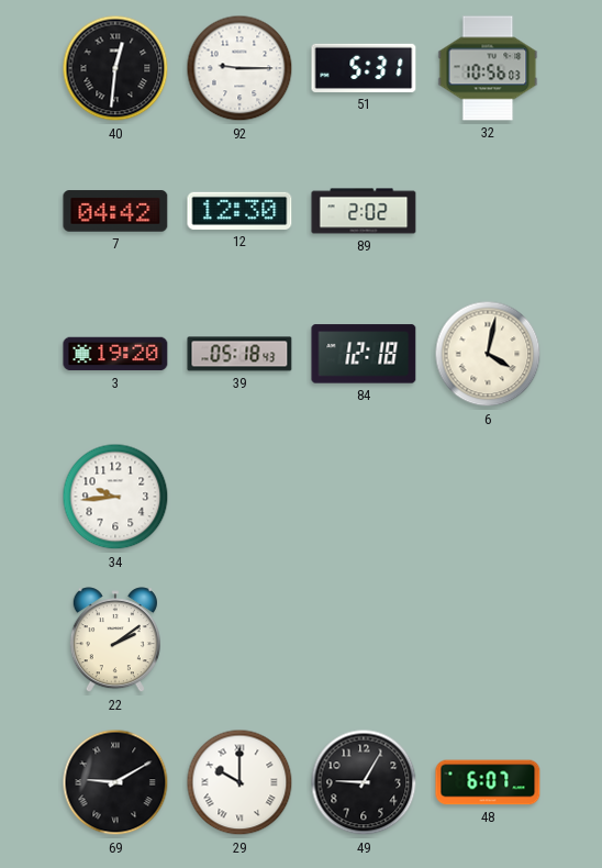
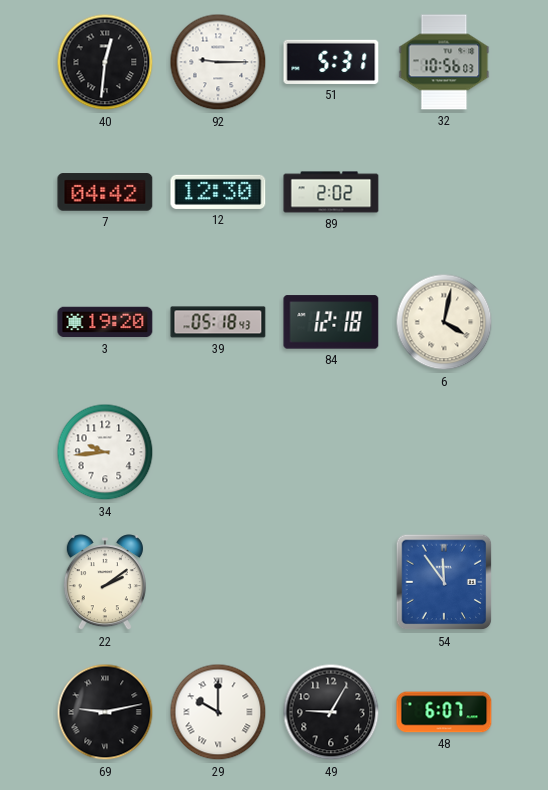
54: none -> 11:54 (444, 582)
69: 9:10 -> 9:13 (105, 712)
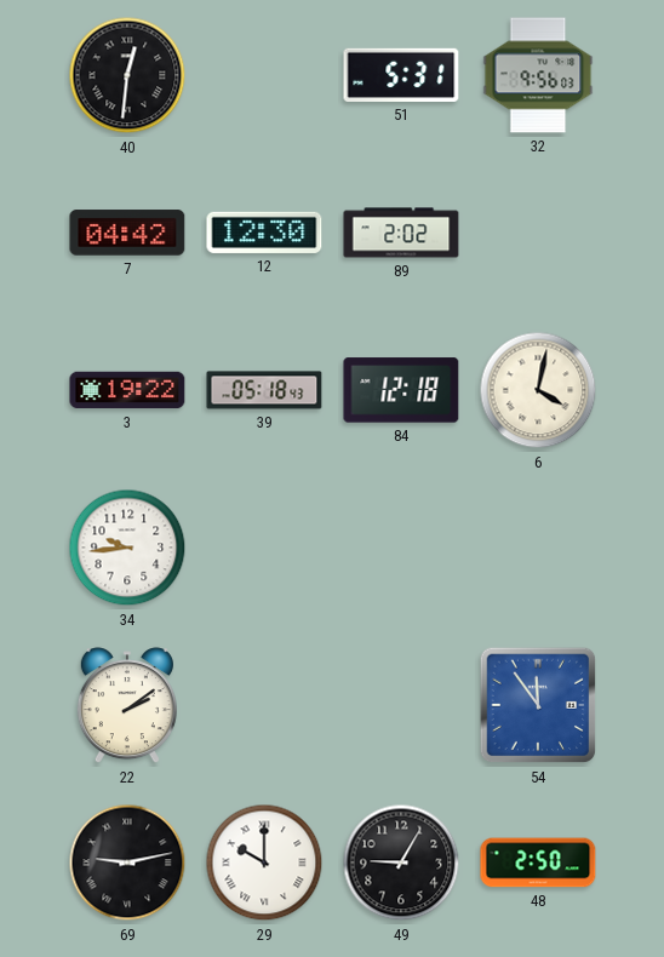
92: 9:15 -> none (218, 62)
32: 10:56 -> 9:56 (538, 75)
3: 19:20 -> 19:22 (127, 390)
48: 6:07 -> 2:50 (538, 863)
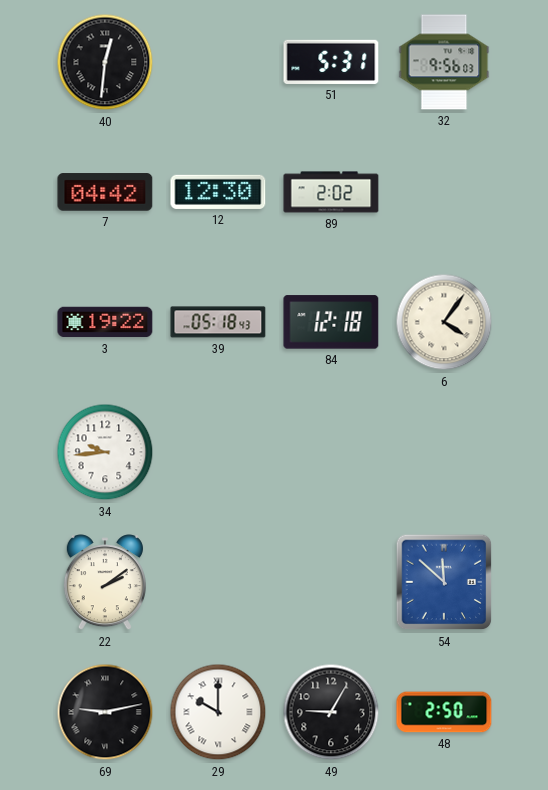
6: 4:02 -> 4:06 (444, 322)
54: 11:54 -> 11:52 (444, 582)
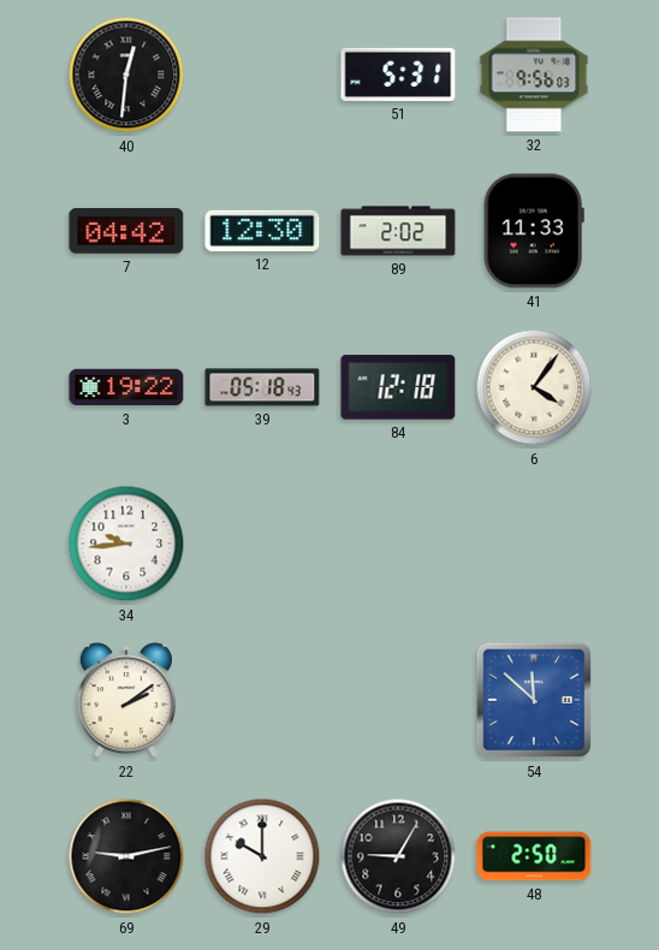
41: none -> 11:33 (534, 231)
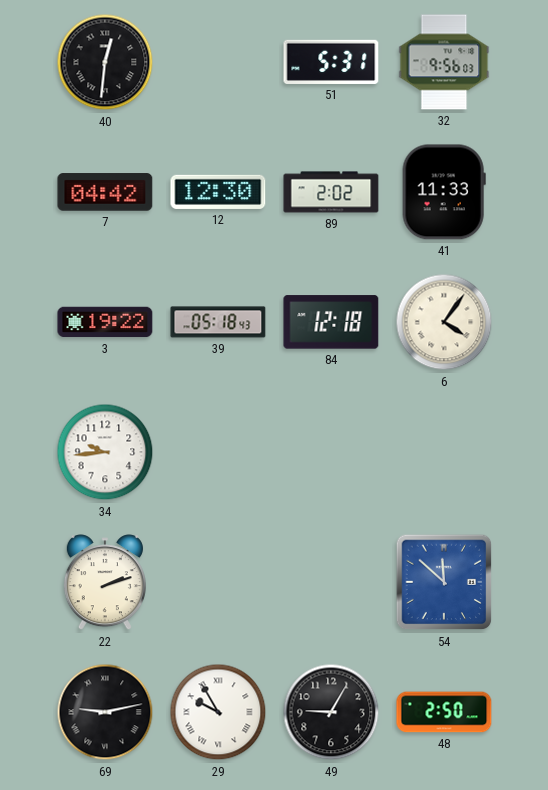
22: 2:09 -> 2:12 (105, 583)
29: 10:00 -> 9:55 (218, 712)
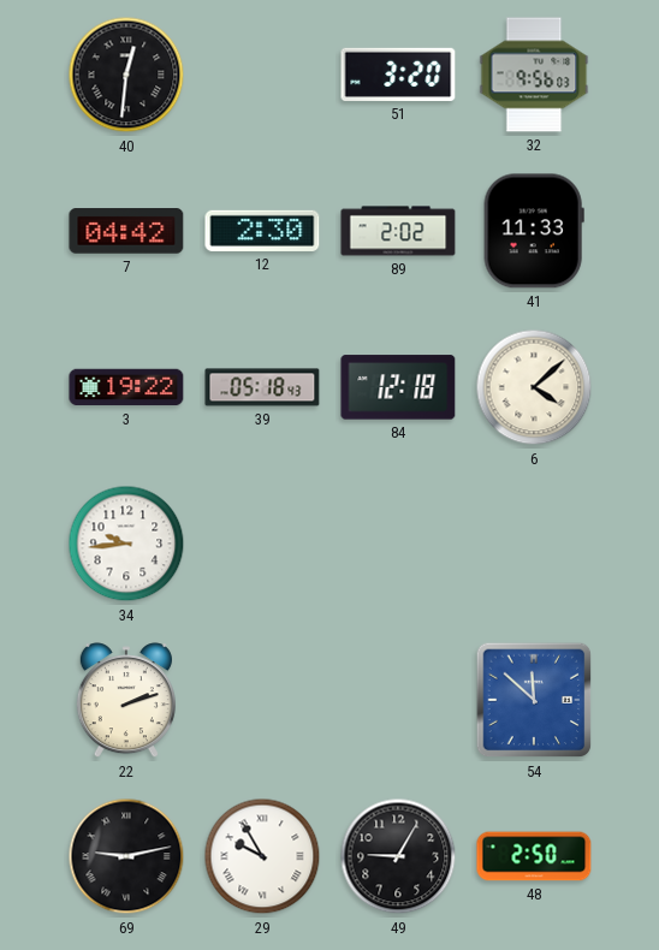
51: 5:31 -> 3:20 (398, 75)
12: 12:30 -> 2:30 (262, 231)
6: 4:06 -> 4:08 (534, 387)
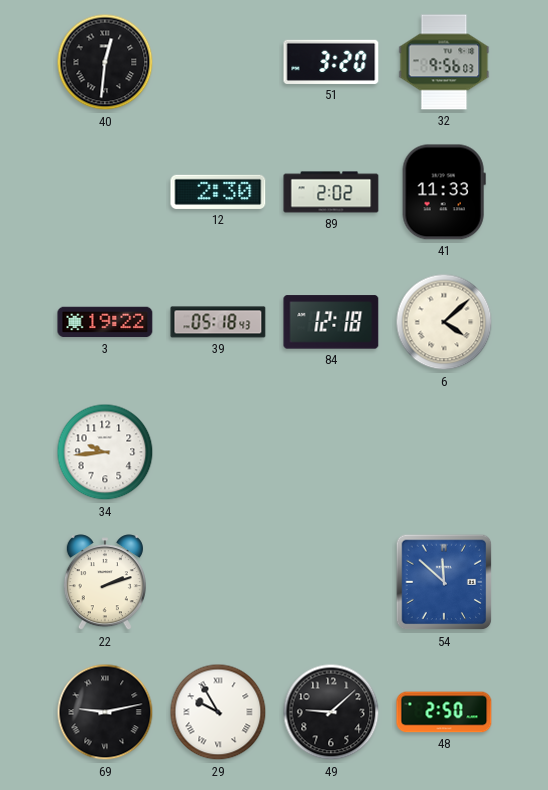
7: 04:42 -> none (126, 231)
49: 9:05 -> 9:08 (331, 712)
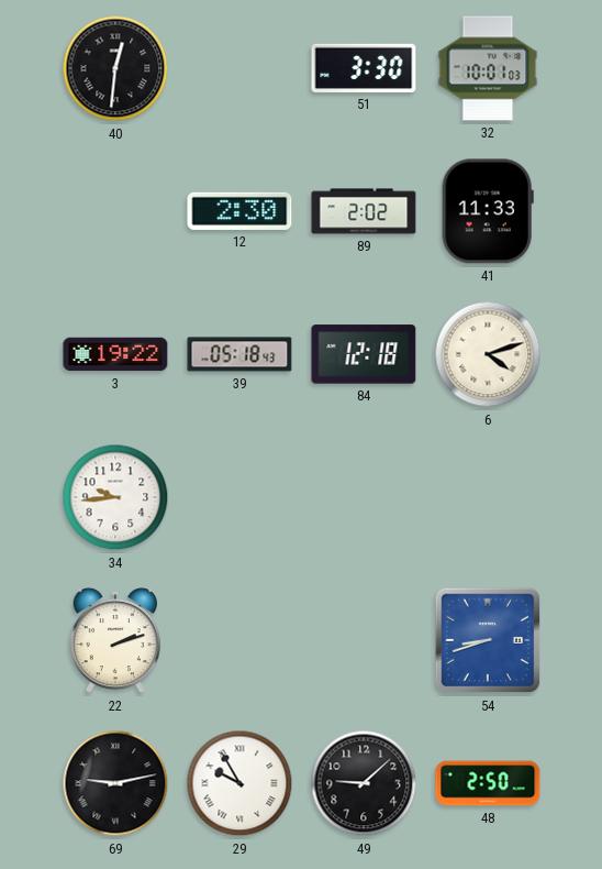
51: 3:20 -> 3:30 (364, 68)
32: 9:56 -> 10:01 (488, 68)
6: 4:08 -> 4:12 (488, 354)
54: 11:52 -> 8:42 (488, 640)
